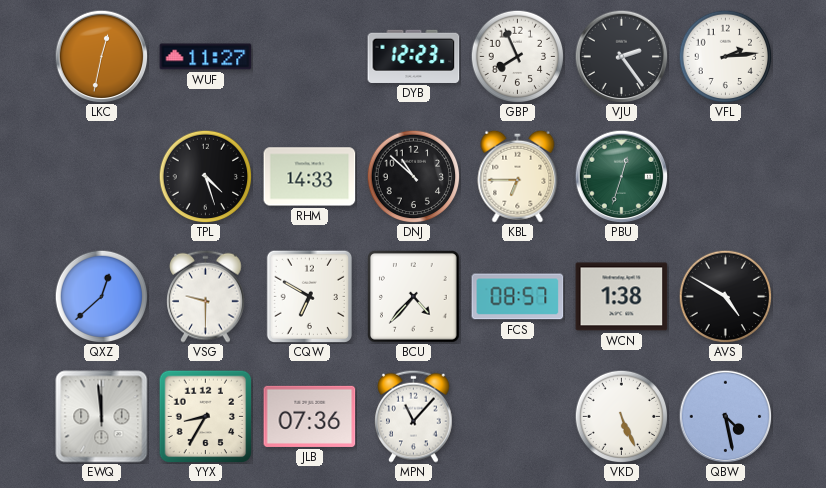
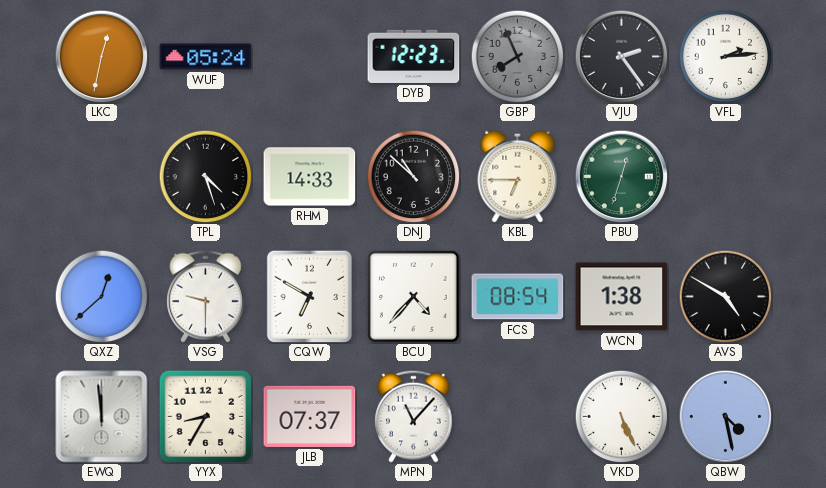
WUF: 11:27 -> 05:24 (206, 57)
GBP dial: white -> grey (517, 56)
FCS: 08:57 -> 08:54 (518, 297)
JLB: 07:36 -> 07:37 (310, 416)
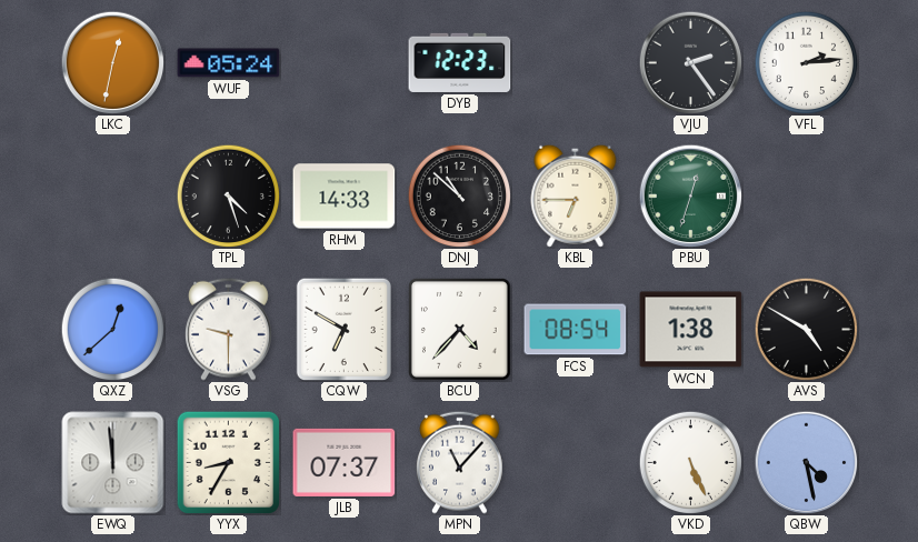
GBP: 7:56 -> none (517, 56)
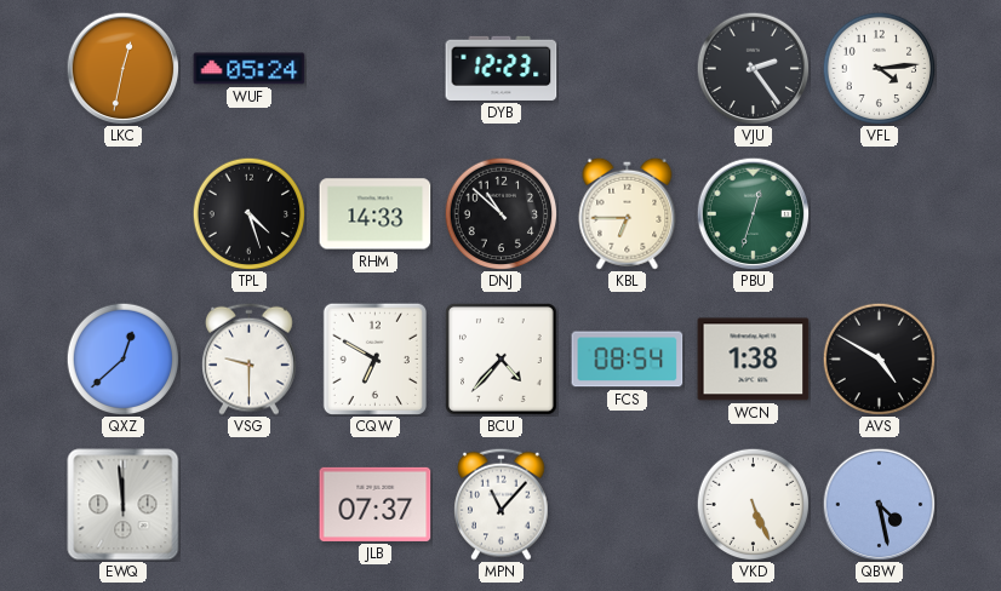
VFL: 2:14 -> 4:14 (879, 68)
YYX: 8:35 -> none (228, 462)
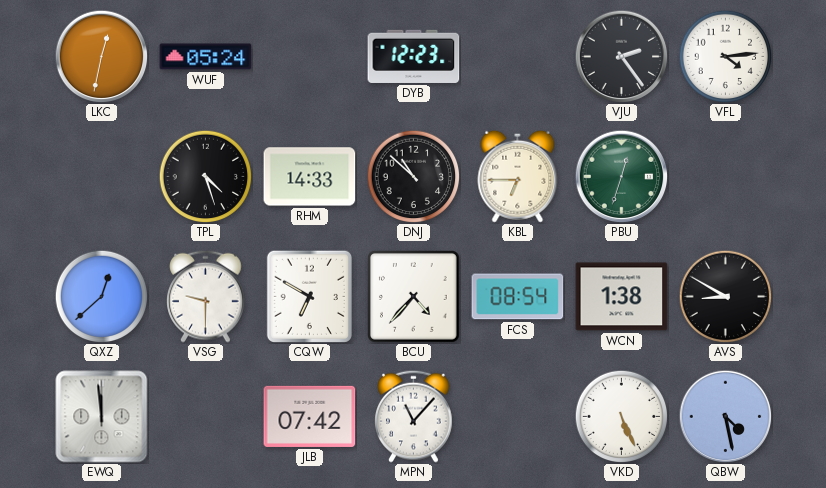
AVS: 4:50 -> 8:50 (725, 296)
JLB: 07:37 -> 07:42 (310, 416)
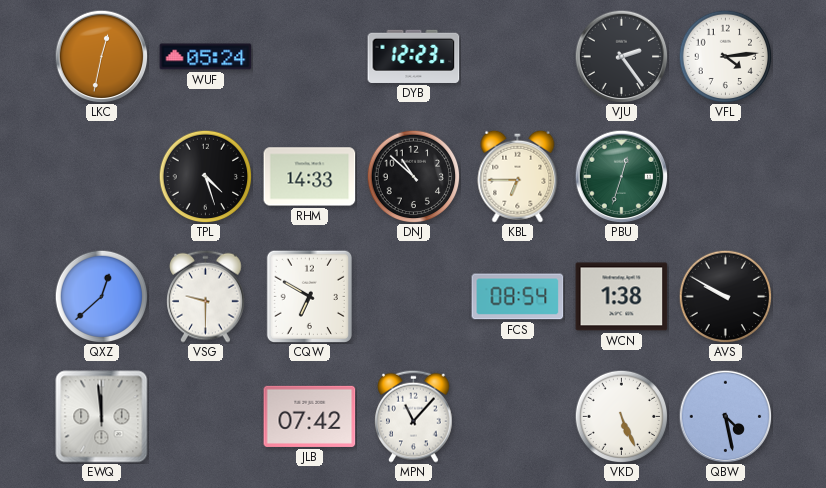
BCU: 4:37 -> none (414, 297)
AVS: 8:50 -> 9:50 (725, 296)
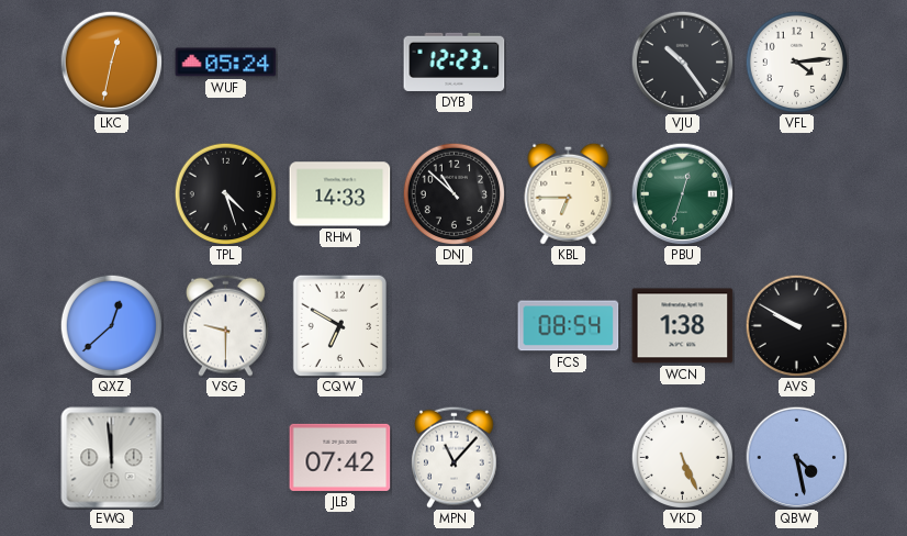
VJU: 2:24 -> 10:24 (682, 62)
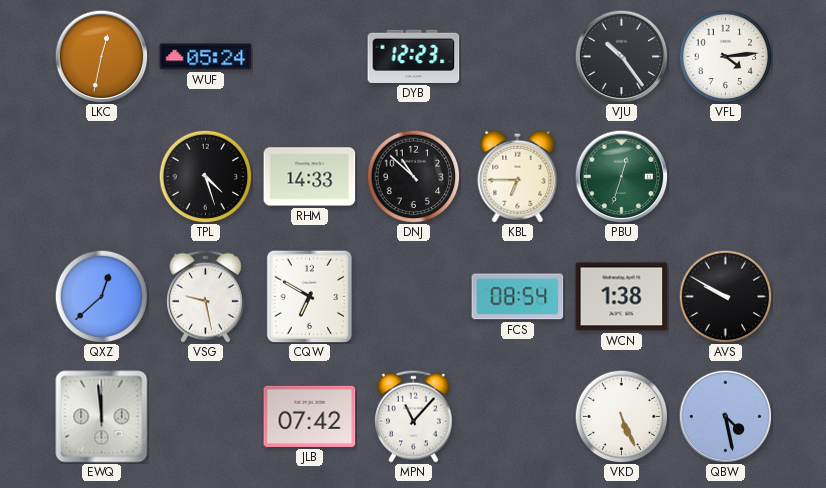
VSG: 9:30 -> 9:28 (206, 296)
